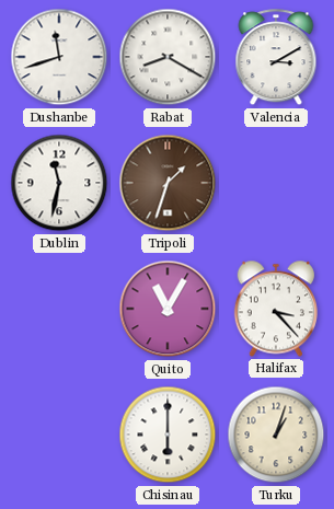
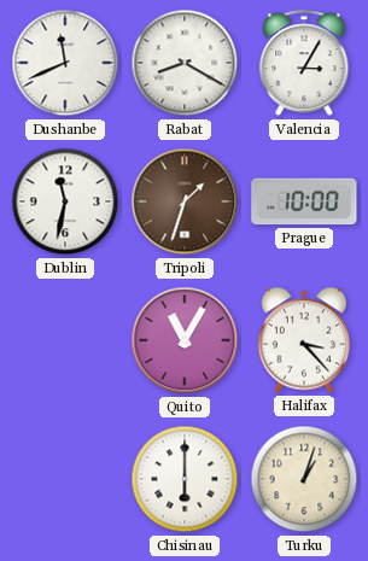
Dushanbe: 11:42 -> 11:41 (65, 63)
Valencia: 3:10 -> 3:05 (304, 64)
Prague: none -> 10:00 (304, 201)
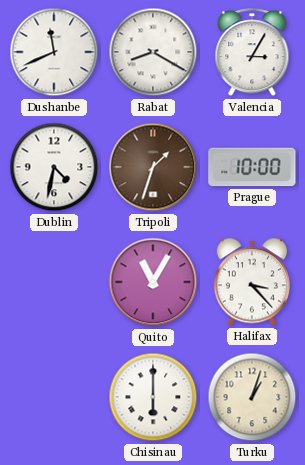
Dublin: 11:32 -> 4:32 (54, 167)
